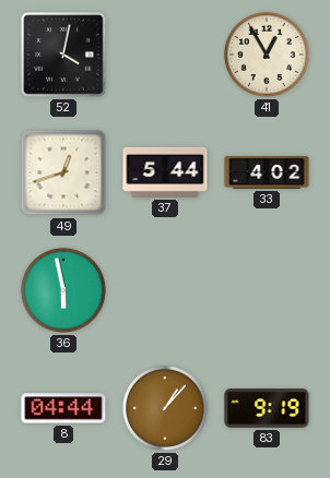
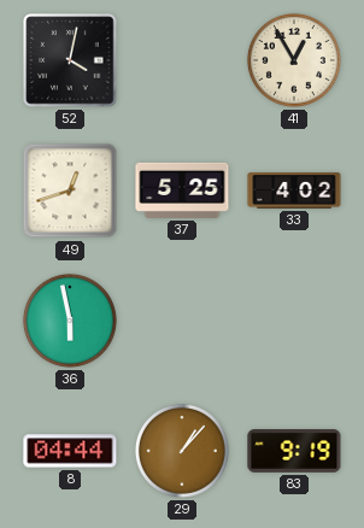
37: 5:44 -> 5:25 (182, 190)
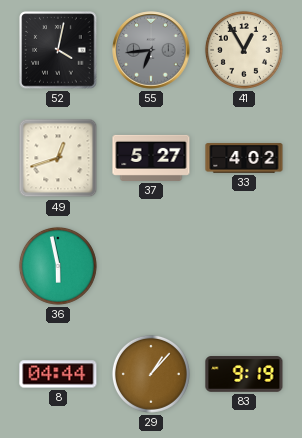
55: none -> 6:44 (151, 50)
37: 5:25 -> 5:27 (151, 158)
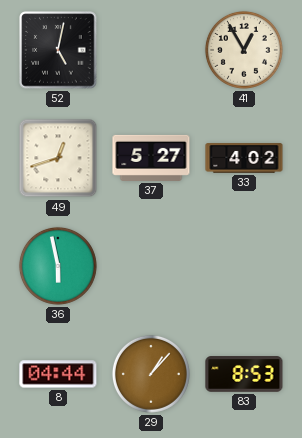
52: 4:02 -> 5:02 (58, 50)
55: 6:44 -> none (151, 50)
83: 9:19 -> 8:53 (244, 374)
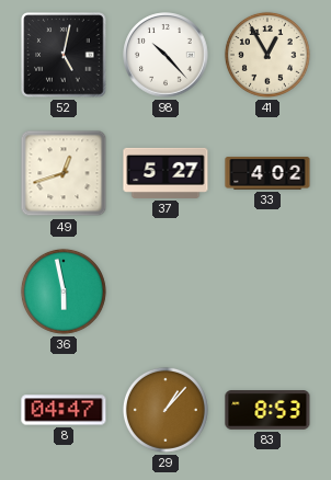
98: none -> 10:23 (165, 55)
8: 04:44 -> 04:47 (64, 410)
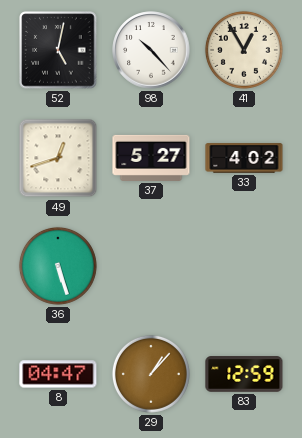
36: 5:58 -> 5:27 (58, 266)
83: 8:53 -> 12:59 (244, 374)
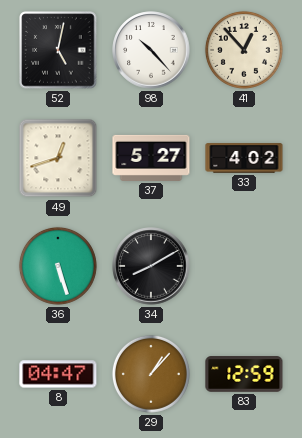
41: 12:55 -> 12:53 (244, 50)
34: none -> 8:10 (151, 266)
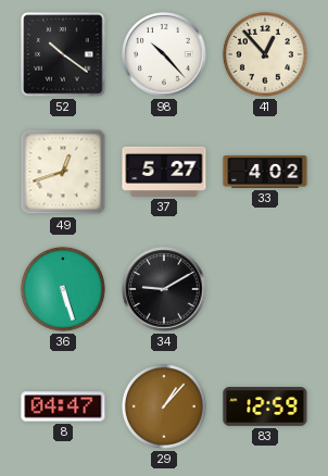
52: 5:02 -> 10:21 (63, 54)
34: 8:10 -> 9:10 (164, 289)
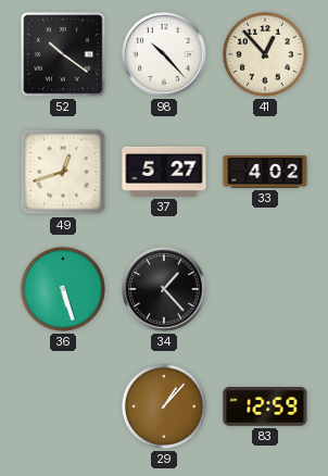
34: 9:10 -> 1:23 (164, 289)
8: 04:47 -> none (63, 406)
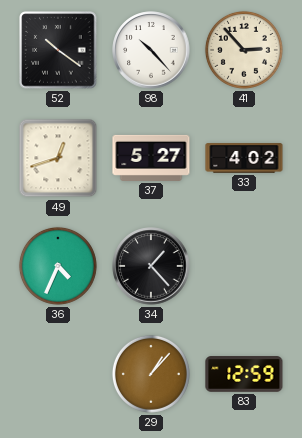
41: 12:53 -> 2:53 (244, 50)
36: 5:27 -> 4:34 (58, 266)
